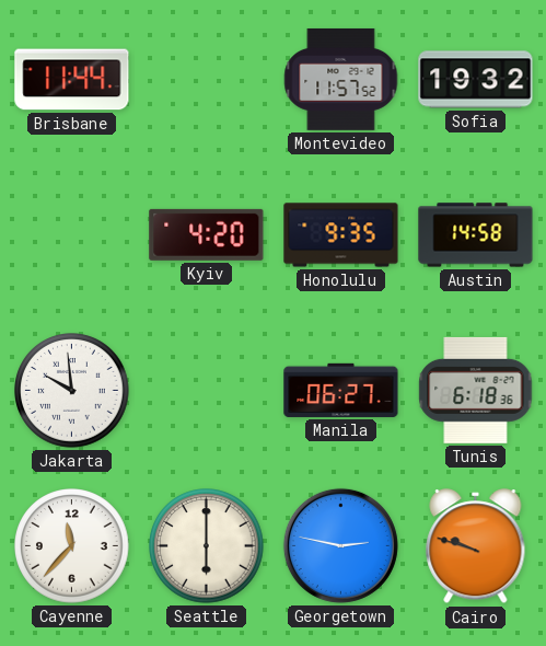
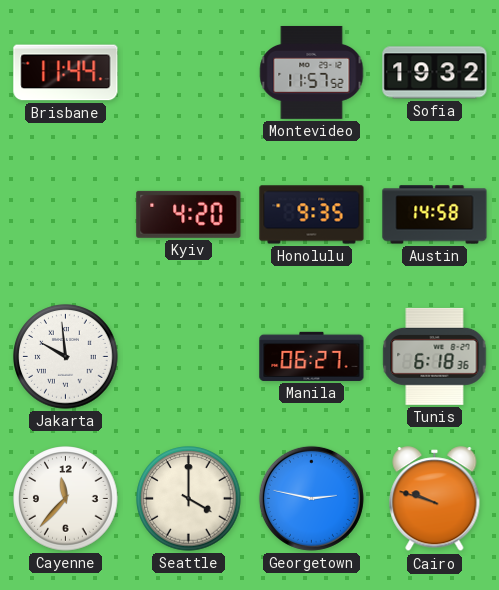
Seattle: 6:00 -> 4:00 (189, 499)
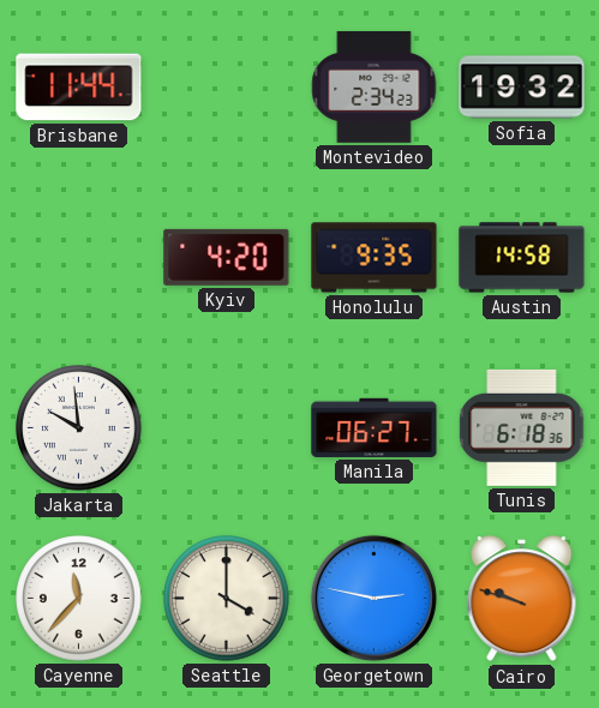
Montevideo: 11:57 -> 2:34 (375, 86)
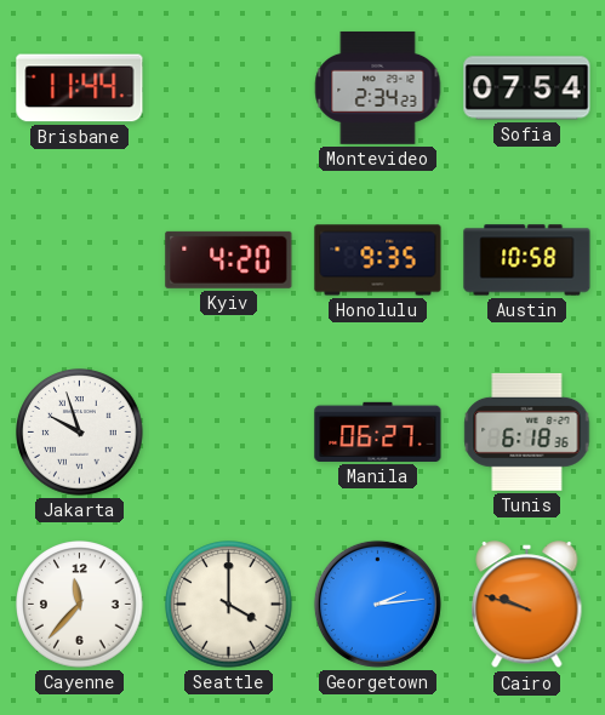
Sofia: 19:32 -> 07:54 (527, 88)
Austin: 14:58 -> 10:58 (527, 261)
Jakarta: 9:59 -> 9:57 (80, 433)
Georgetown: 2:47 -> 2:14 (377, 604)
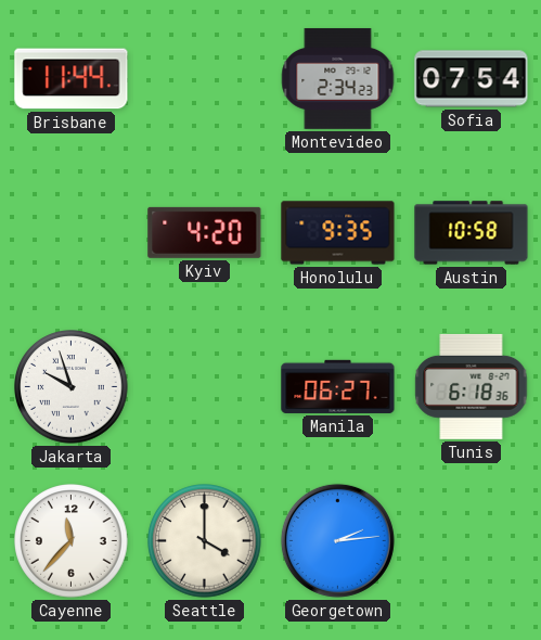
Cairo: 9:48 -> none (527, 605)
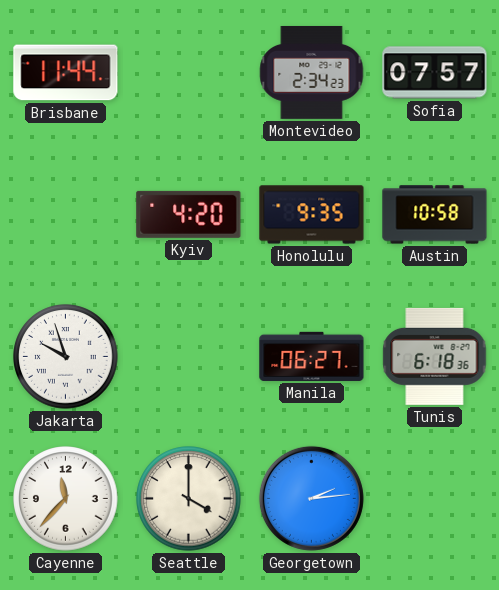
Sofia: 07:54 -> 07:57 (435, 73)
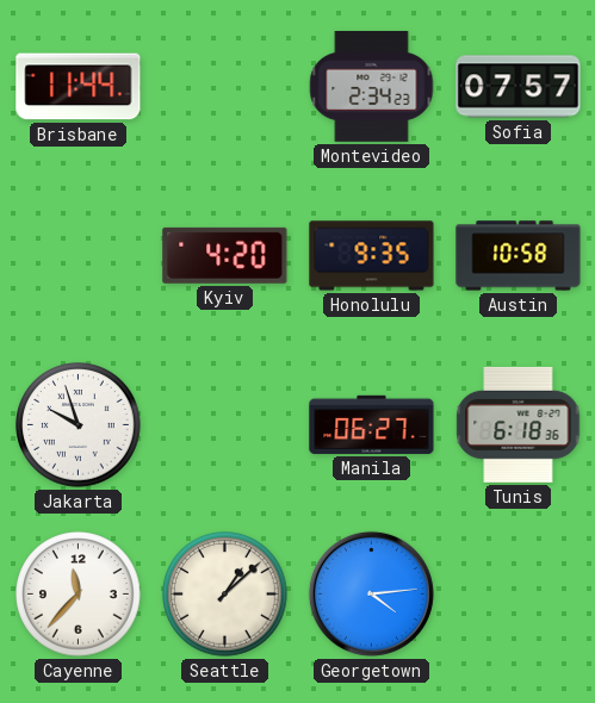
Seattle: 4:00 -> 1:08 (225, 595)
Georgetown: 2:14 -> 4:14 (371, 593)
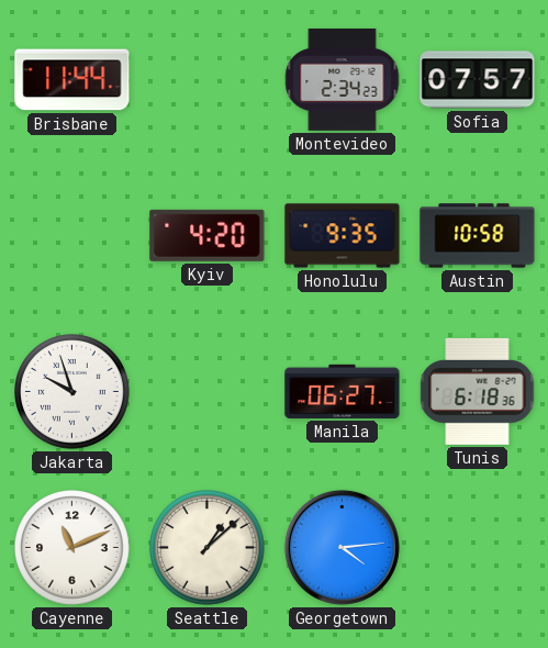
Cayenne: 11:37 -> 11:11 (72, 548)
